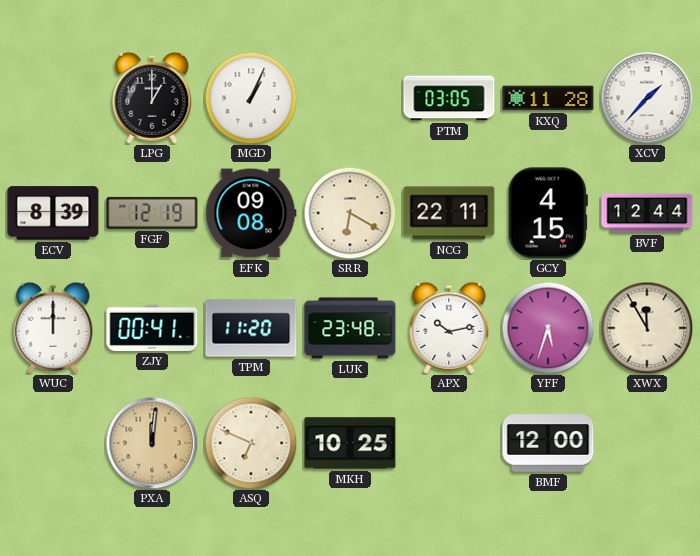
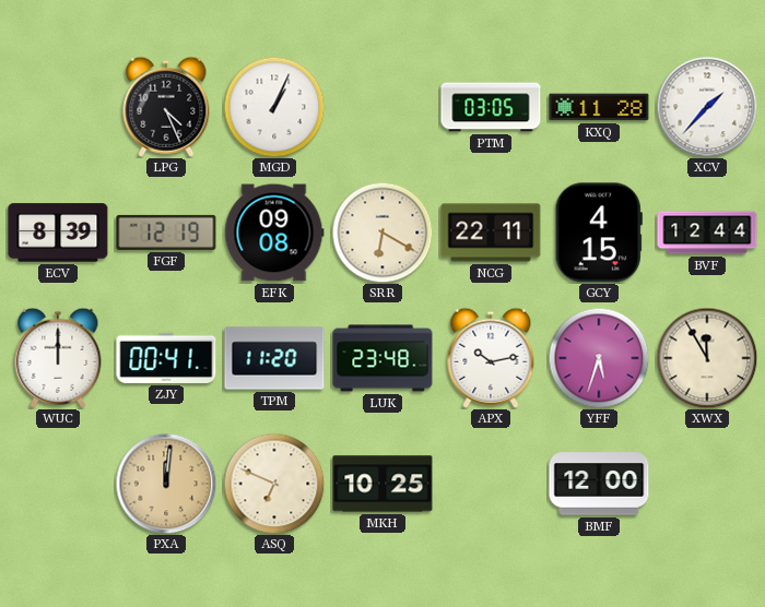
LPG: 1:00 -> 4:26 (166, 107)
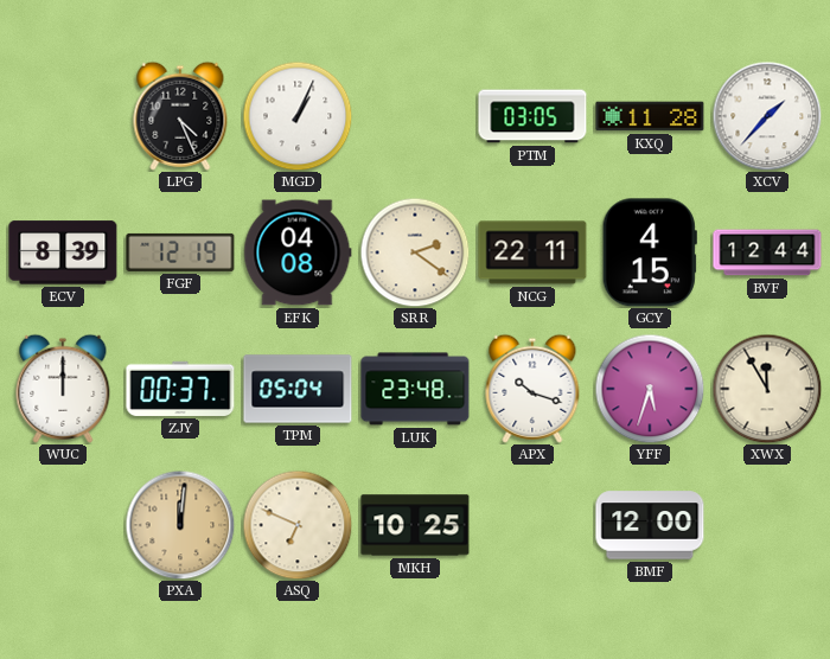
EFK: 09:08 -> 04:08 (298, 252)
SRR: 6:20 -> 2:21 (415, 252)
ZJY: 00:41 -> 00:37 (180, 389)
TPM: 11:20 -> 05:04 (298, 389)
APX: 10:13 -> 10:18 (532, 389)
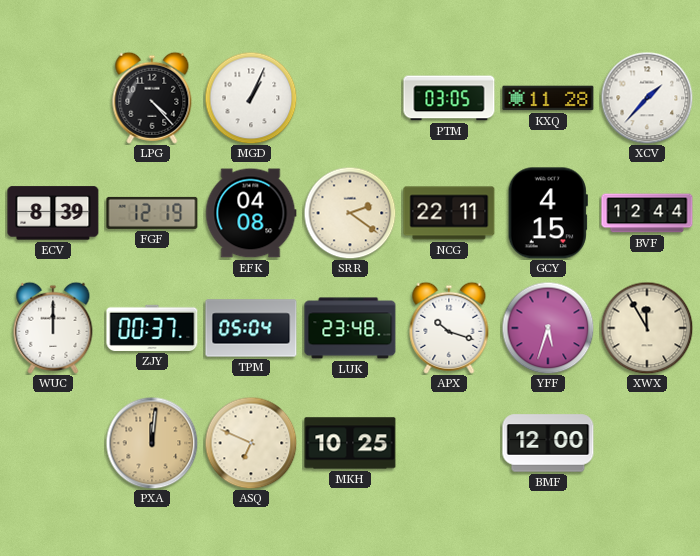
LPG: 4:26 -> 4:23 (152, 98)
